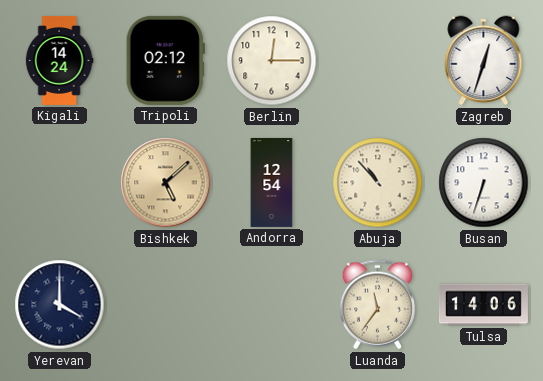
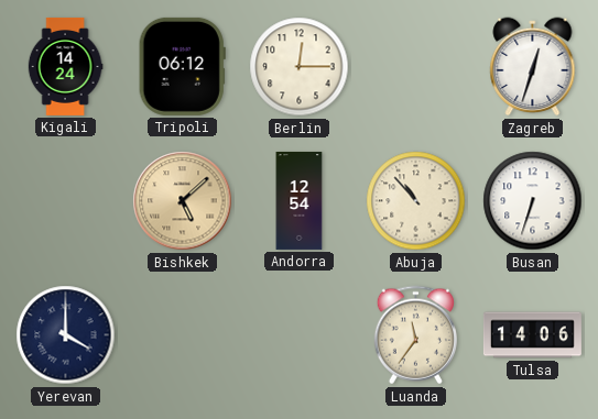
Tripoli: 02:12 -> 06:12 (182, 66)
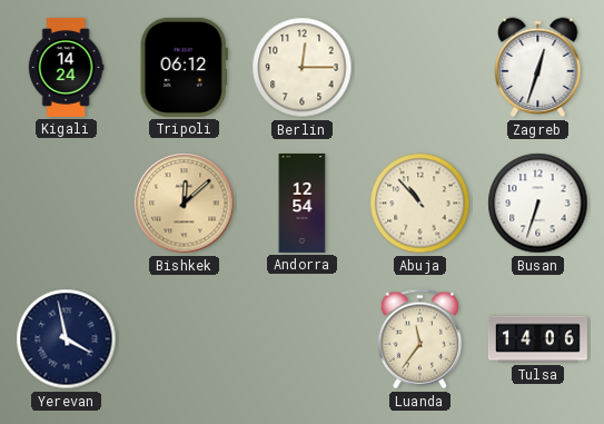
Bishkek: 5:08 -> 12:08 (185, 204)
Yerevan: 4:00 -> 3:58 (67, 339)
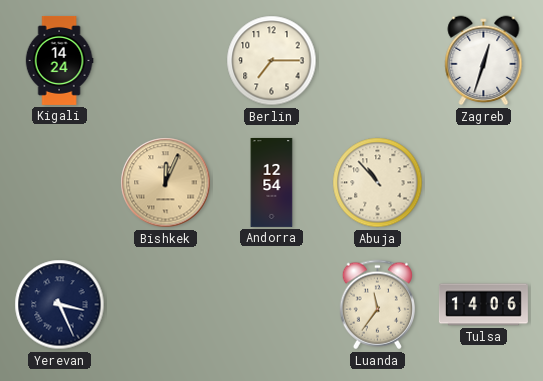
Tripoli: 06:12 -> none (184, 67)
Berlin: 12:15 -> 7:15 (272, 61)
Bishkek: 12:08 -> 12:04 (166, 183)
Busan: 6:33 -> none (538, 204)
Yerevan: 3:58 -> 3:26 (60, 305)
